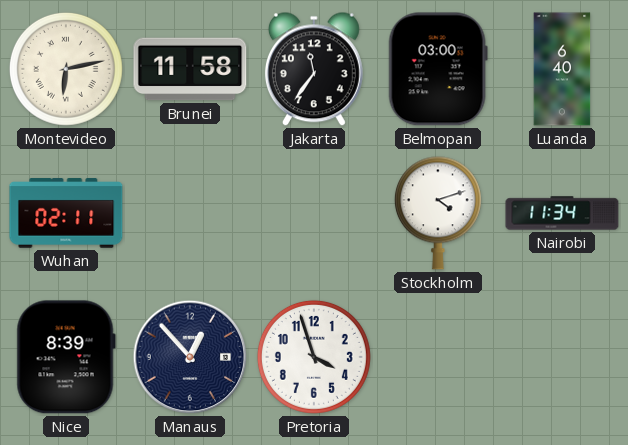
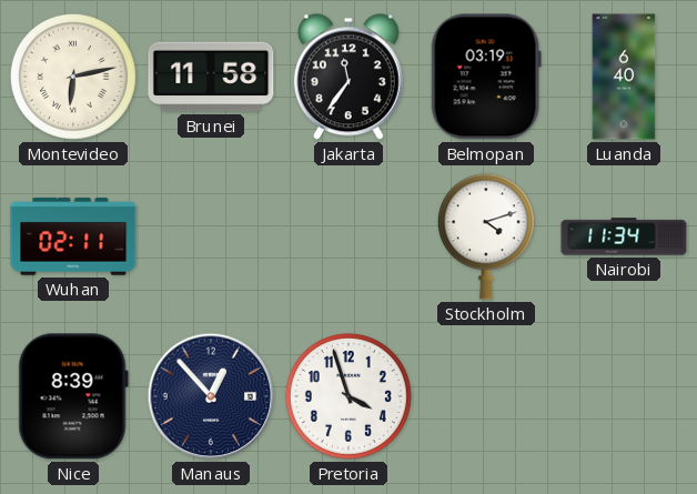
Belmopan: 03:00 -> 03:19 (486, 77)
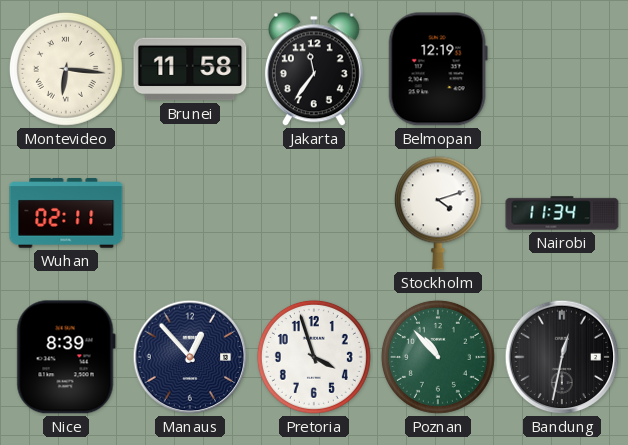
Montevideo: 6:13 -> 6:16 (66, 69)
Belmopan: 03:19 -> 12:19 (438, 69)
Luanda: 6:40 -> none (624, 77)
Poznan: none -> 10:53 (438, 357)
Bandung: none -> 12:32 (562, 357)
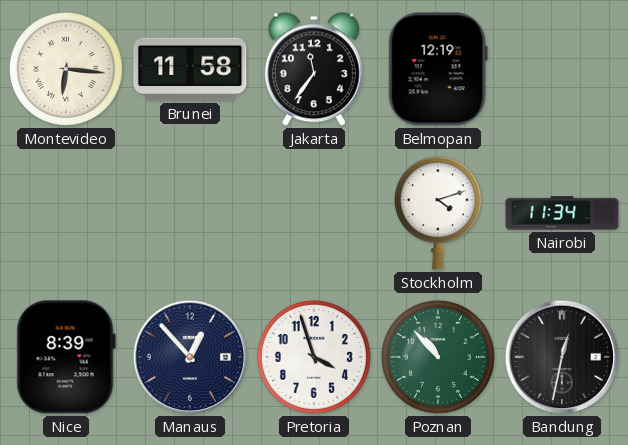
Wuhan: 02:11 -> none (66, 213)
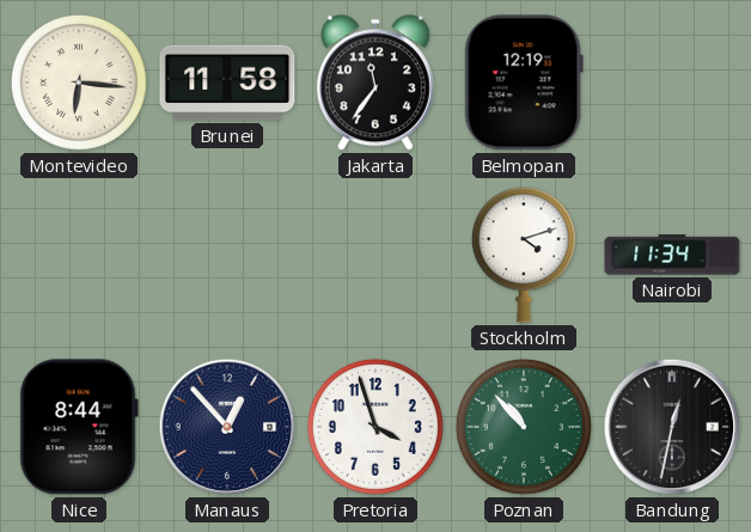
Nice: 8:39 -> 8:44 (79, 427)
